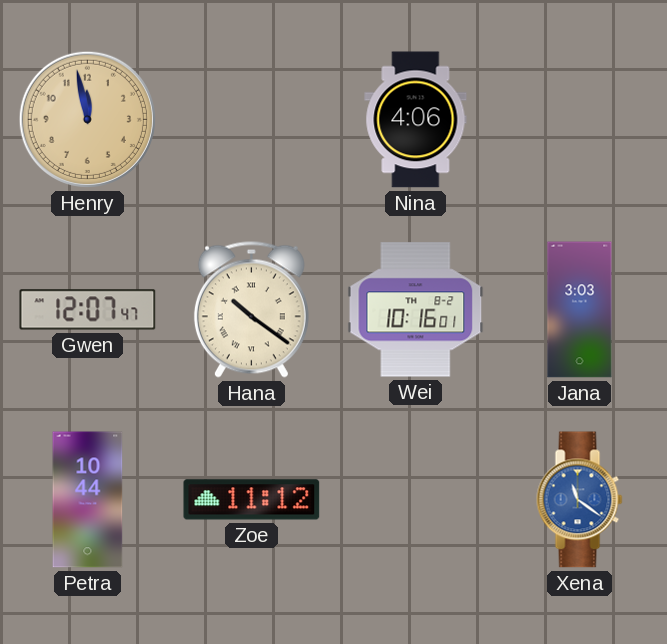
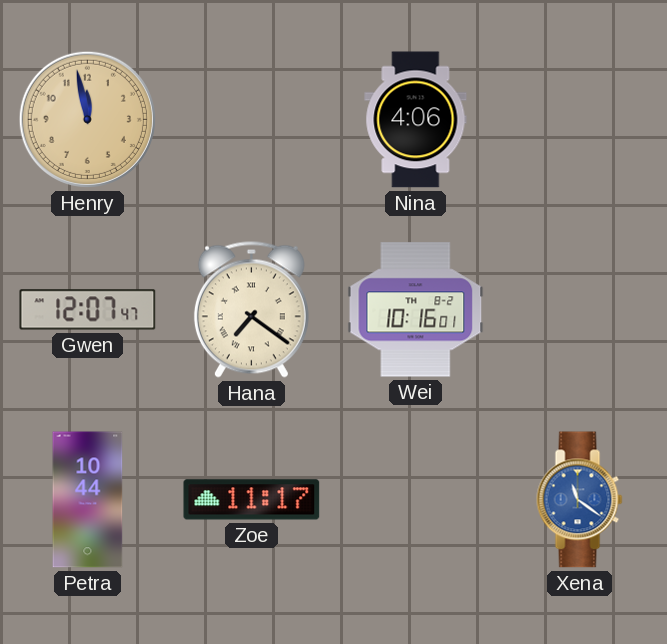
Hana: 10:21 -> 7:21 (251, 309)
Jana: 3:03 -> none (580, 310)
Zoe: 11:12 -> 11:17 (252, 500)
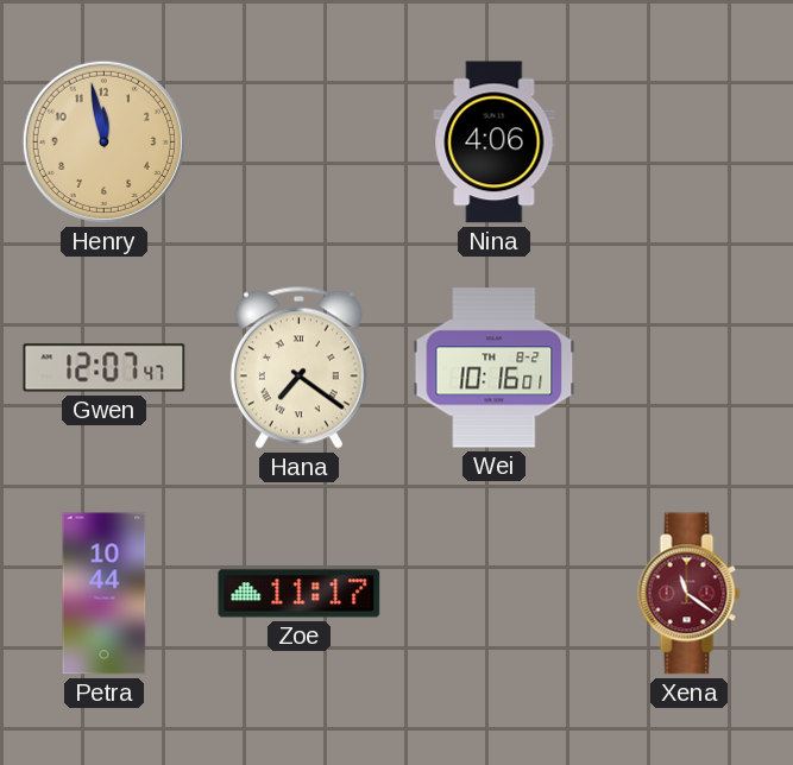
Xena dial: blue -> burgundy (690, 594)
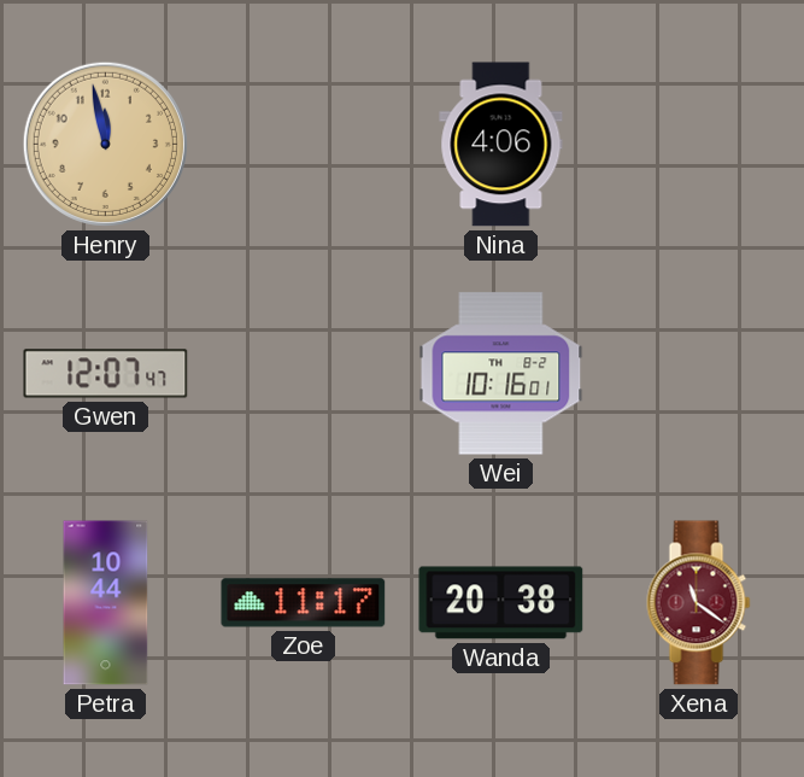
Hana: 7:21 -> none (298, 367)
Wanda: none -> 20:38 (501, 603)
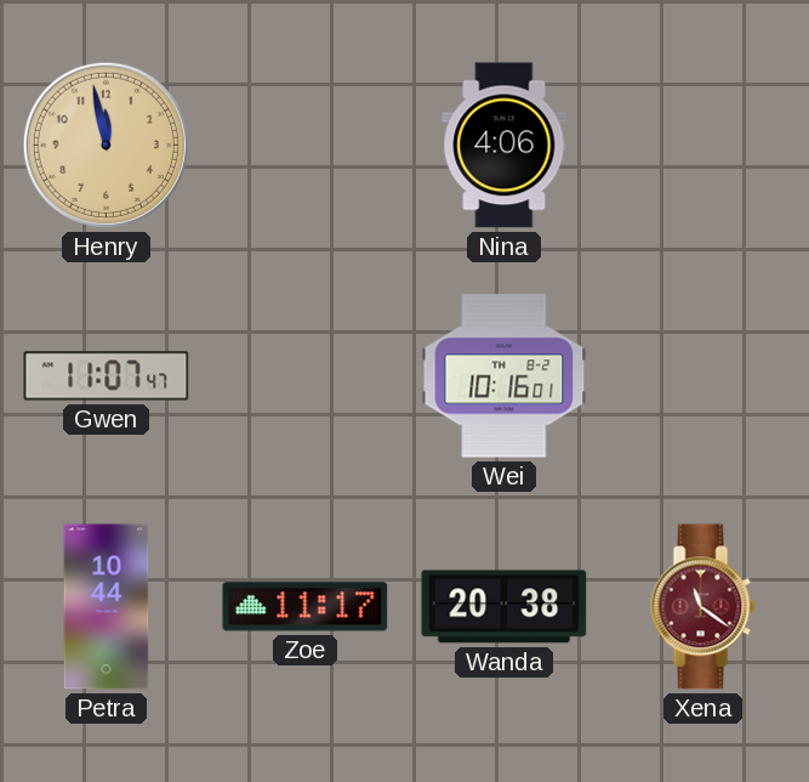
Gwen: 12:07 -> 11:07 (107, 376)
